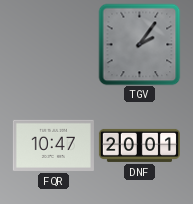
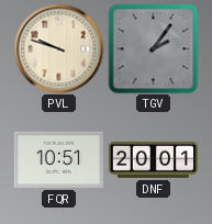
PVL: none -> 9:48 (58, 48)
FQR: 10:47 -> 10:51 (58, 159)
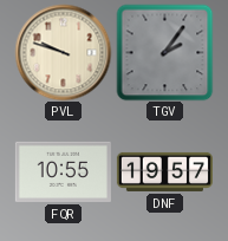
FQR: 10:51 -> 10:55 (63, 171)
DNF: 20:01 -> 19:57 (164, 171)
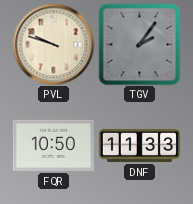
FQR: 10:55 -> 10:50 (53, 145)
DNF: 19:57 -> 11:33 (139, 145)
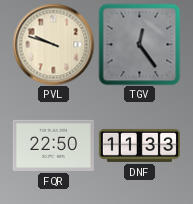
TGV: 2:06 -> 12:24 (139, 44)
FQR: 10:50 -> 22:50 (53, 145)
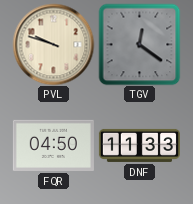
TGV: 12:24 -> 12:21 (139, 44)
FQR: 22:50 -> 04:50 (53, 145)
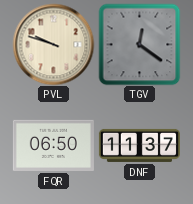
FQR: 04:50 -> 06:50 (53, 145)
DNF: 11:33 -> 11:37 (139, 145)
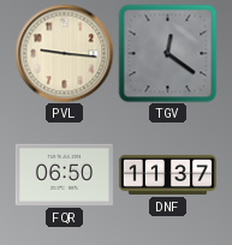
PVL: 9:48 -> 9:16 (64, 53)
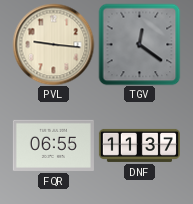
FQR: 06:50 -> 06:55 (53, 145)
